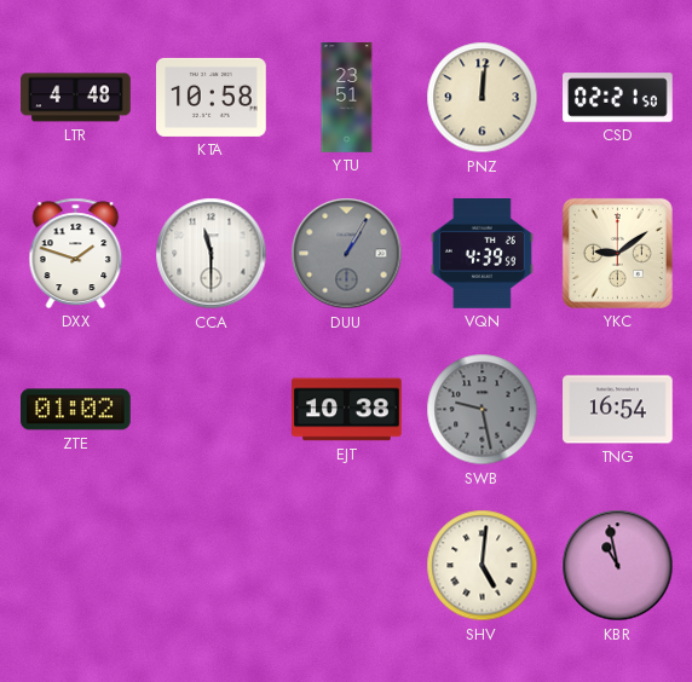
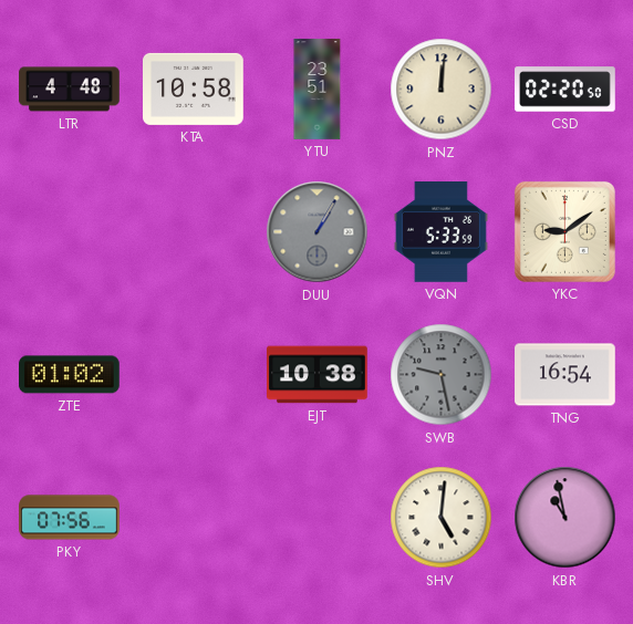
CSD: 02:21 -> 02:20 (565, 90)
DXX: 1:48 -> none (76, 253)
CCA: 11:30 -> none (212, 254)
VQN: 4:39 -> 5:33 (440, 232)
PKY: none -> 07:56 (70, 518)
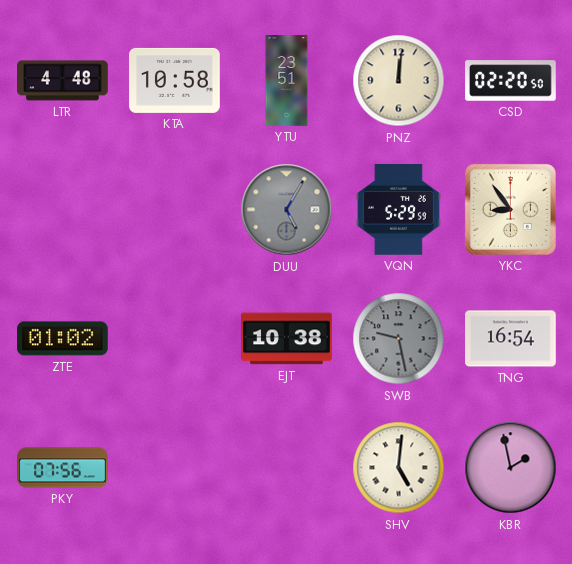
DUU: 1:05 -> 5:05 (287, 210)
VQN: 5:33 -> 5:29 (398, 210)
YKC: 9:09 -> 8:54 (510, 209)
KBR: 10:58 -> 1:58 (511, 468)
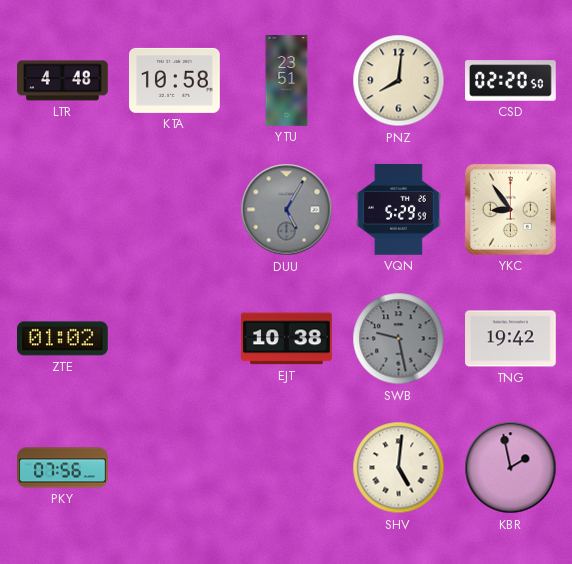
PNZ: 12:01 -> 8:01 (399, 81)
TNG: 16:54 -> 19:42 (511, 339)
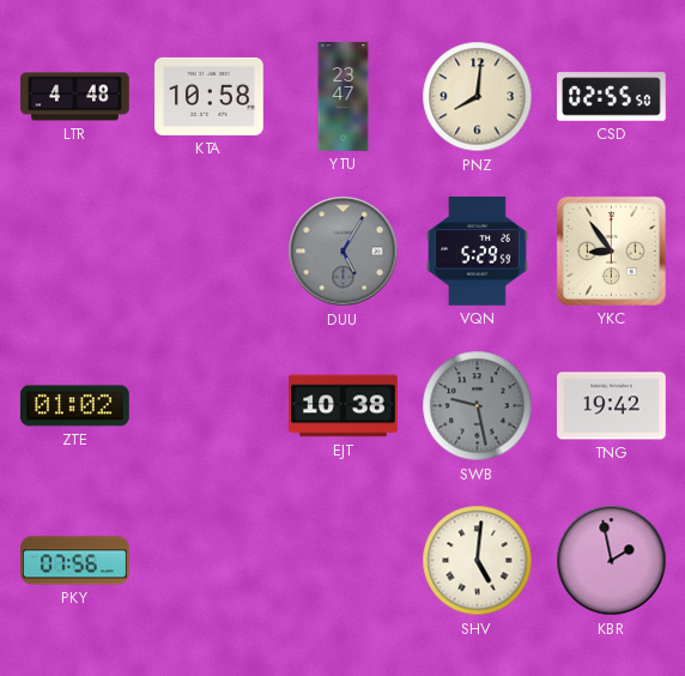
YTU: 23:51 -> 23:47 (344, 97)
CSD: 02:20 -> 02:55 (612, 97)
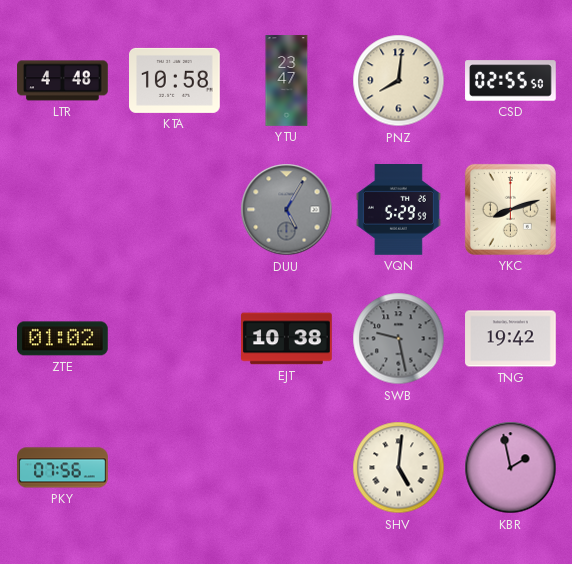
YKC: 8:54 -> 8:12 (510, 209)
